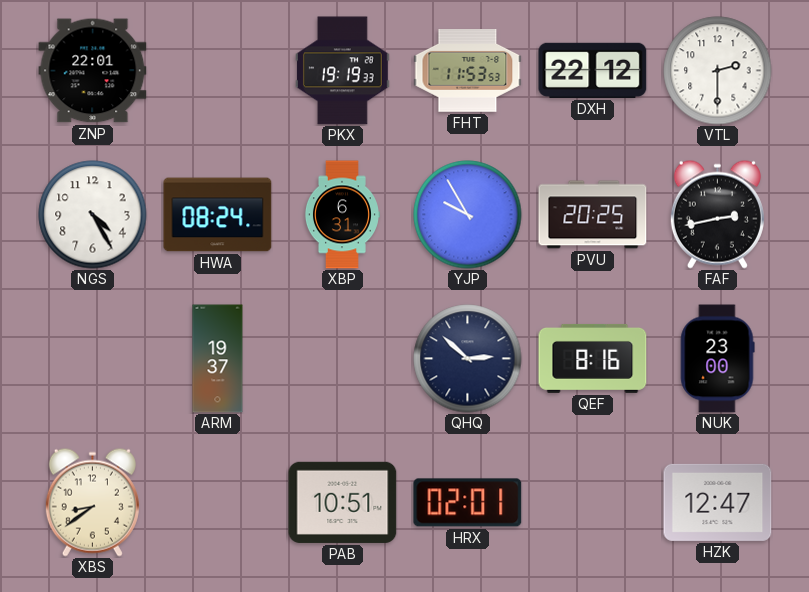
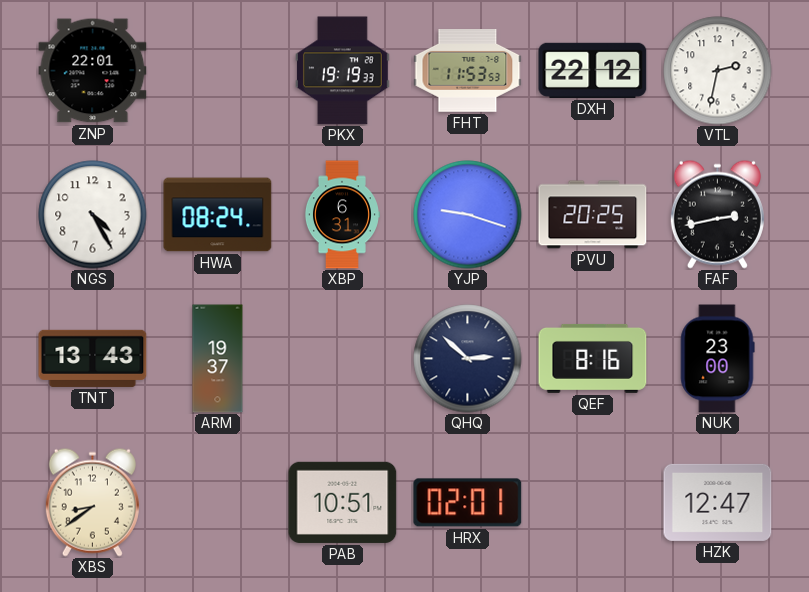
VTL: 2:30 -> 2:32 (718, 71)
YJP: 9:55 -> 9:18 (468, 215)
TNT: none -> 13:43 (93, 358)
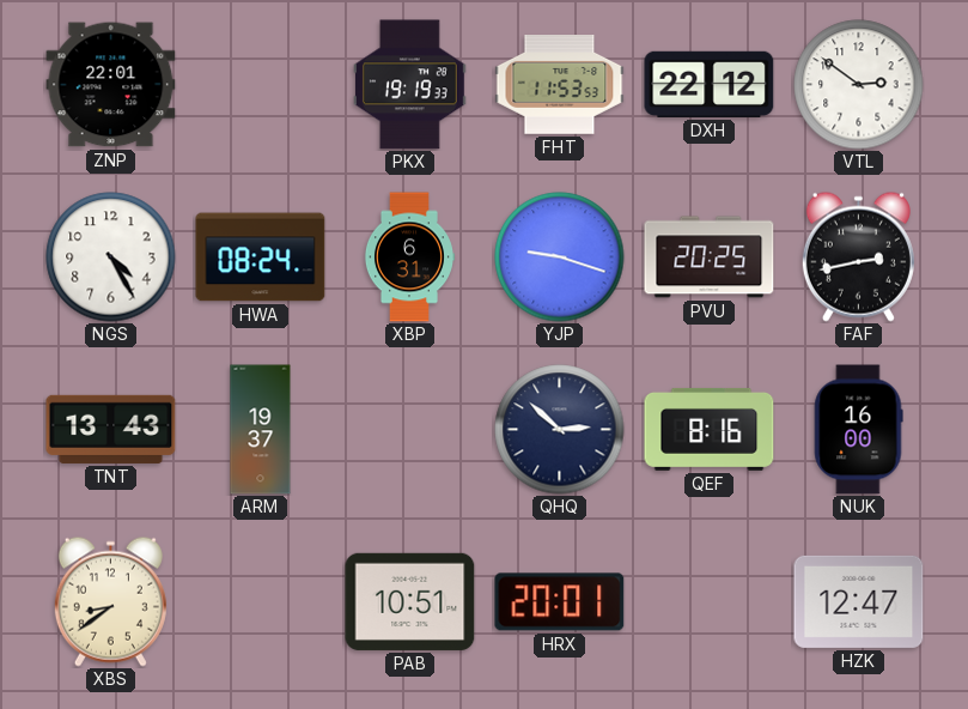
VTL: 2:32 -> 2:51 (859, 85)
NUK: 23:00 -> 16:00 (858, 430)
HRX: 02:01 -> 20:01 (560, 602)
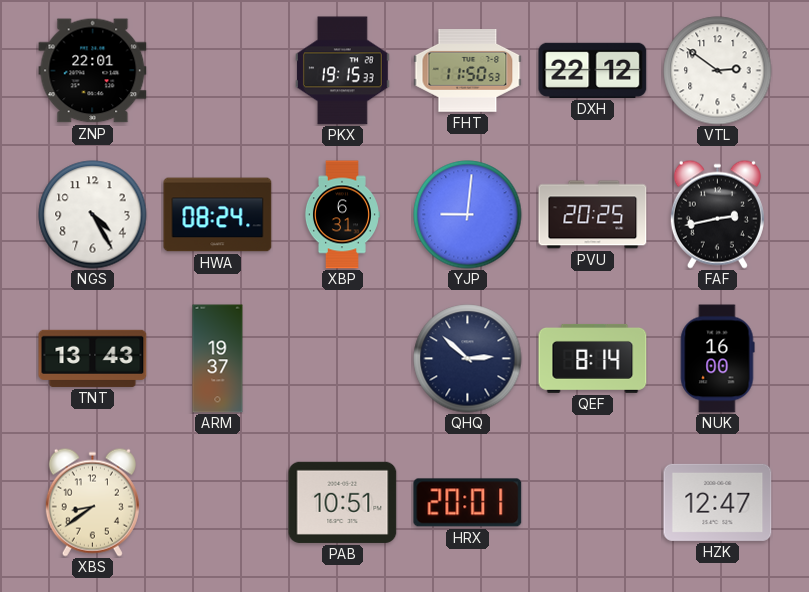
PKX: 19:19 -> 19:15 (343, 71)
FHT: 11:53 -> 11:50 (468, 71)
YJP: 9:18 -> 9:01 (468, 215)
QEF: 8:16 -> 8:14 (593, 358)
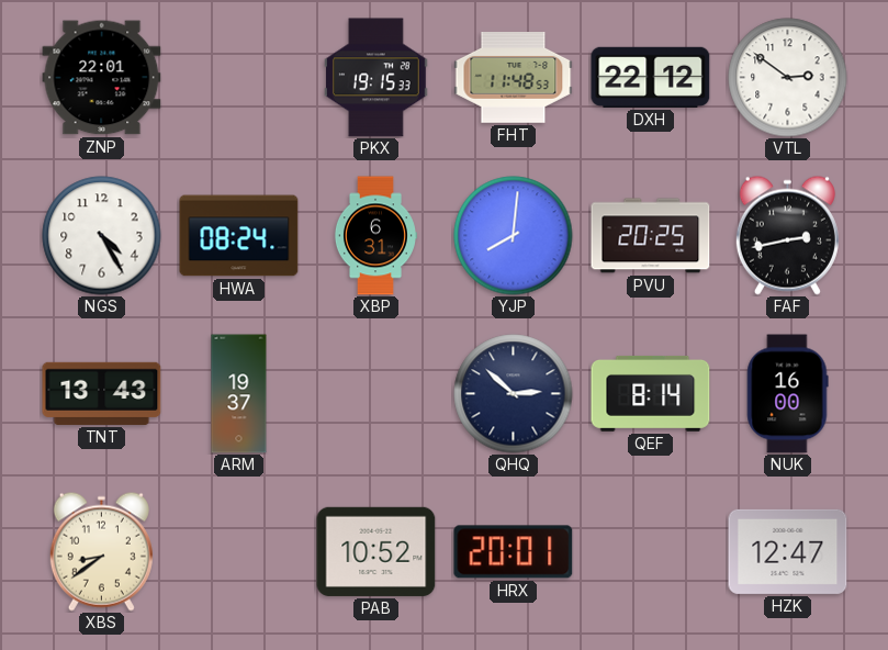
FHT: 11:50 -> 11:48 (514, 78)
YJP: 9:01 -> 8:01 (514, 236)
PAB: 10:51 -> 10:52 (376, 551)
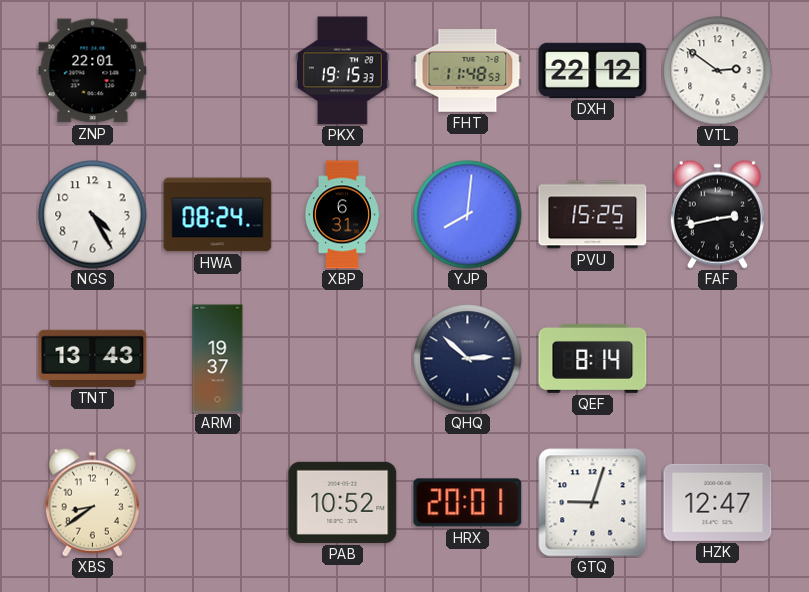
PVU: 20:25 -> 15:25 (593, 215)
NUK: 16:00 -> none (787, 394)
GTQ: none -> 9:03 (593, 503)
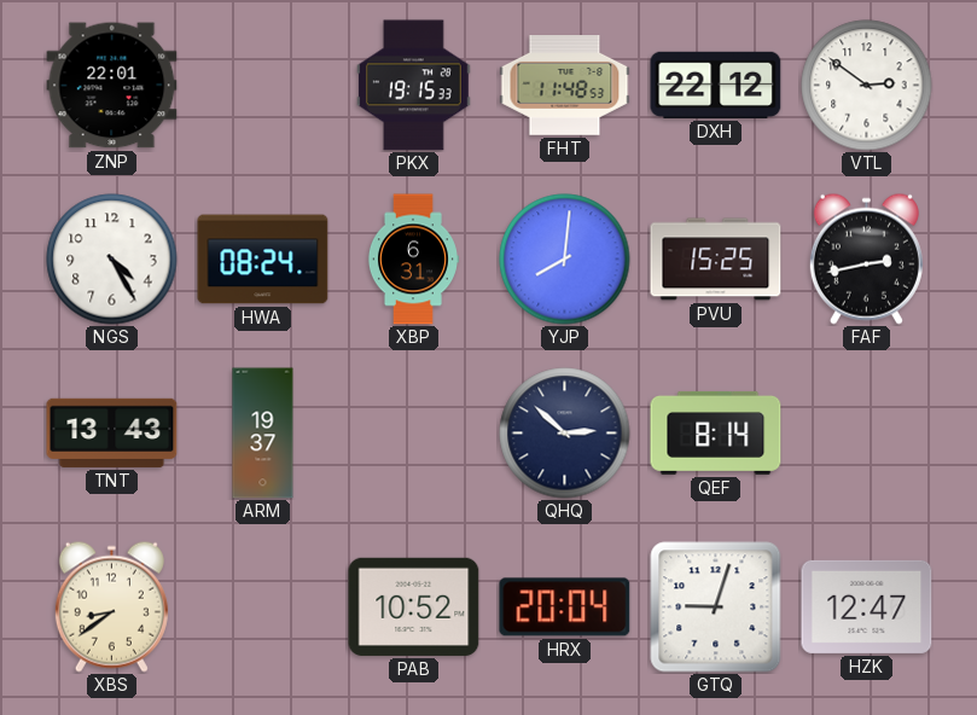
HRX: 20:01 -> 20:04 (565, 608)
